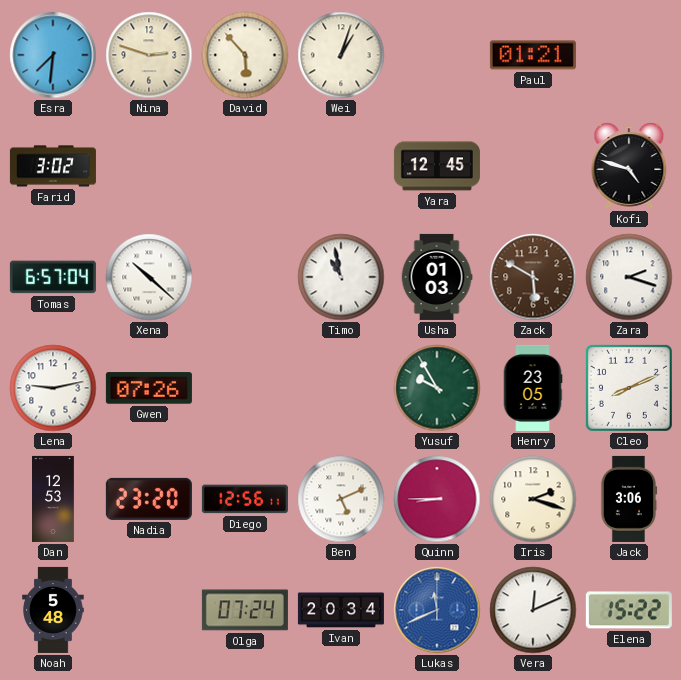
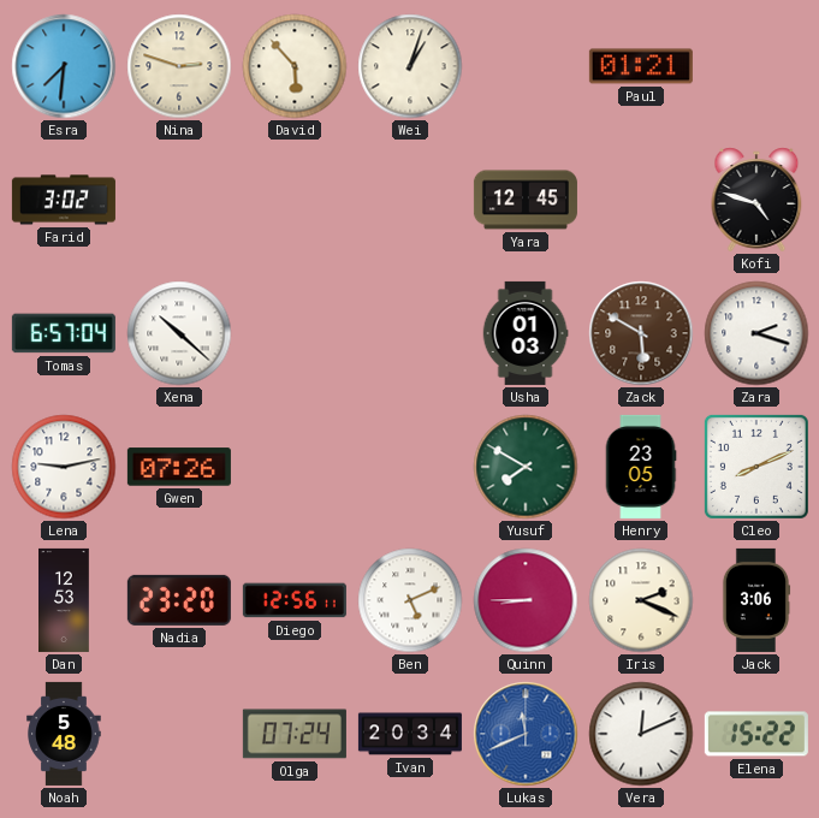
Timo: 10:58 -> none (341, 277)
Yusuf: 9:55 -> 7:50 (526, 467)
Iris: 2:18 -> 2:19 (641, 600)
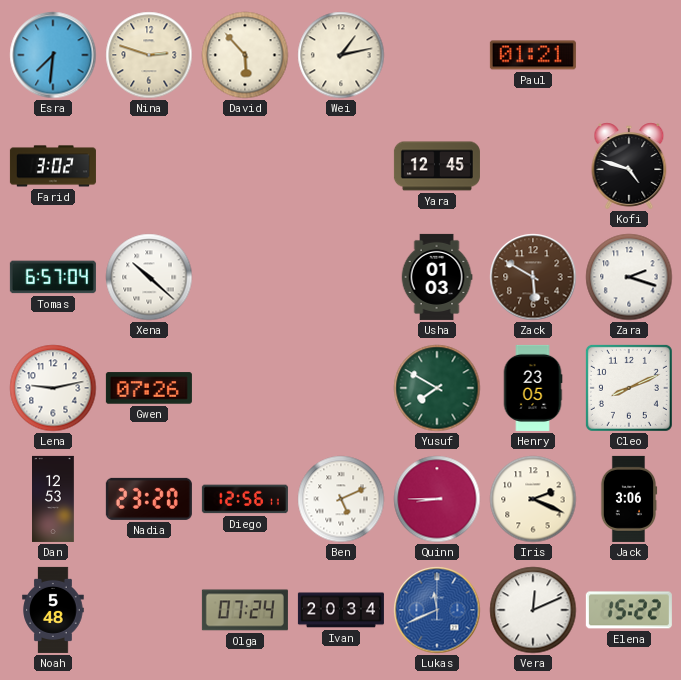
Wei: 1:03 -> 1:13 (341, 55)
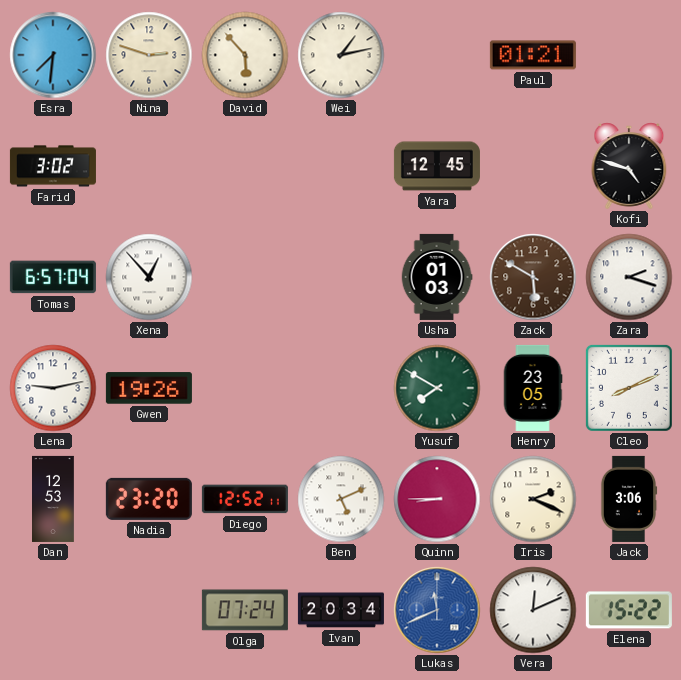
Xena: 10:22 -> 12:53 (149, 277)
Gwen: 07:26 -> 19:26 (149, 388)
Diego: 12:56 -> 12:52 (245, 499)
Noah: 5:48 -> none (53, 610)
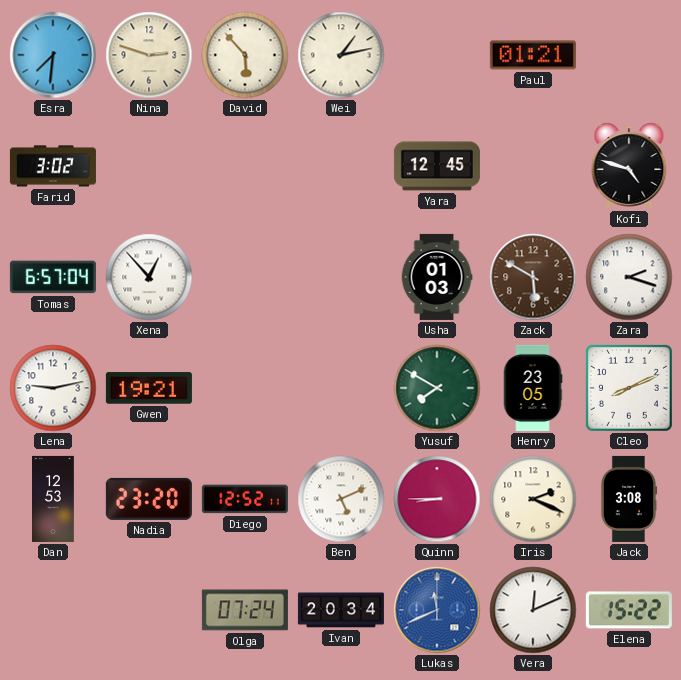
Gwen: 19:26 -> 19:21 (149, 388)
Jack: 3:06 -> 3:08 (629, 499)
